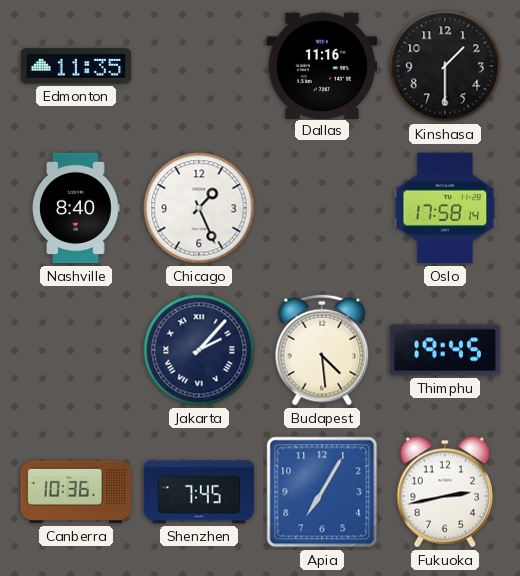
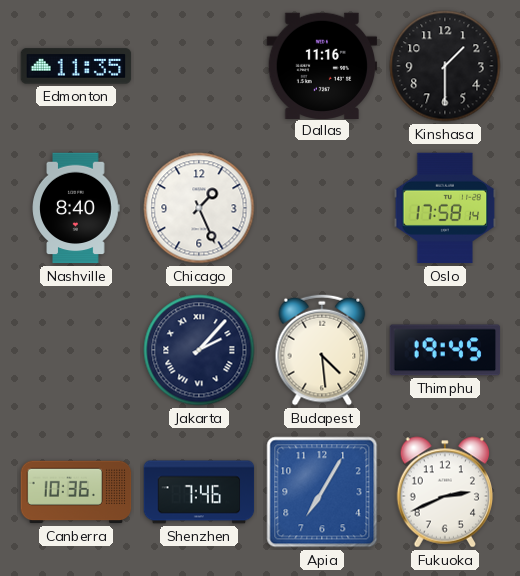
Shenzhen: 7:45 -> 7:46 (199, 492)
Fukuoka: 2:43 -> 2:41 (445, 492)
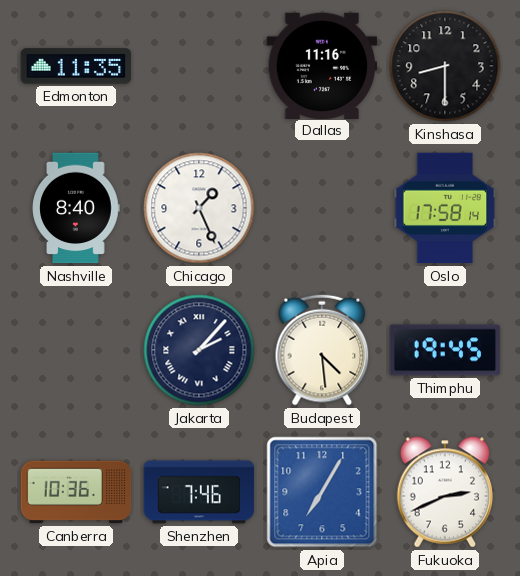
Kinshasa: 1:30 -> 8:30 (445, 66)
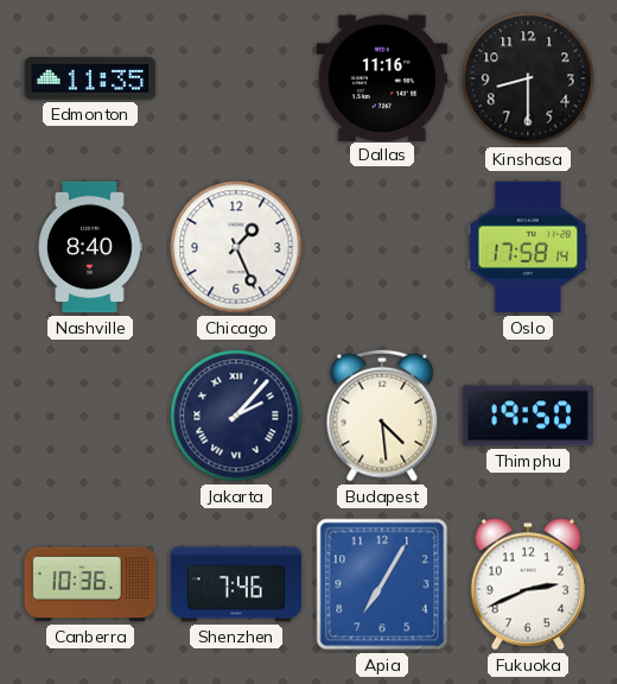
Thimphu: 19:45 -> 19:50 (528, 416)
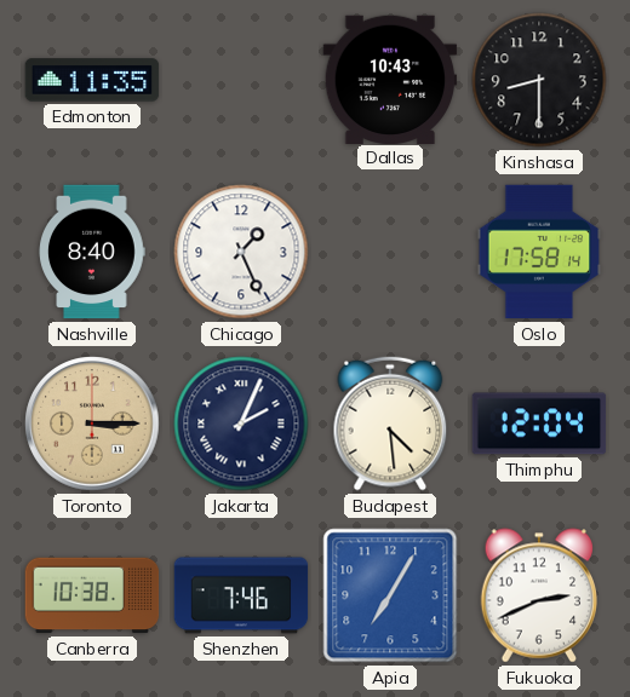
Dallas: 11:16 -> 10:43 (390, 79)
Toronto: none -> 3:15 (92, 424)
Jakarta: 2:07 -> 2:04 (241, 424)
Thimphu: 19:50 -> 12:04 (539, 424)
Canberra: 10:36 -> 10:38 (92, 595)
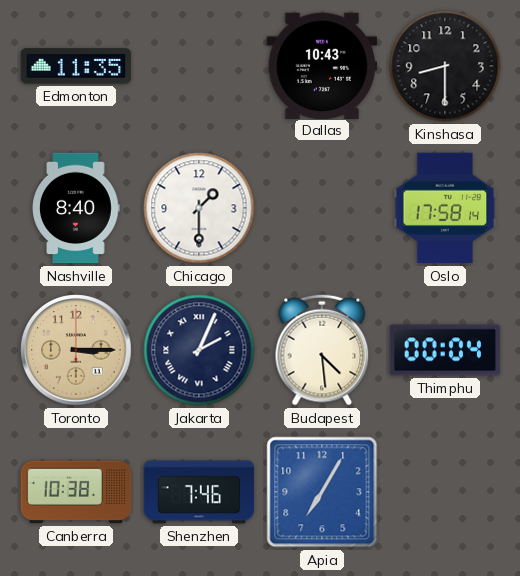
Chicago: 1:26 -> 1:30 (199, 208)
Thimphu: 12:04 -> 00:04 (445, 350)
Fukuoka: 2:41 -> none (539, 595)
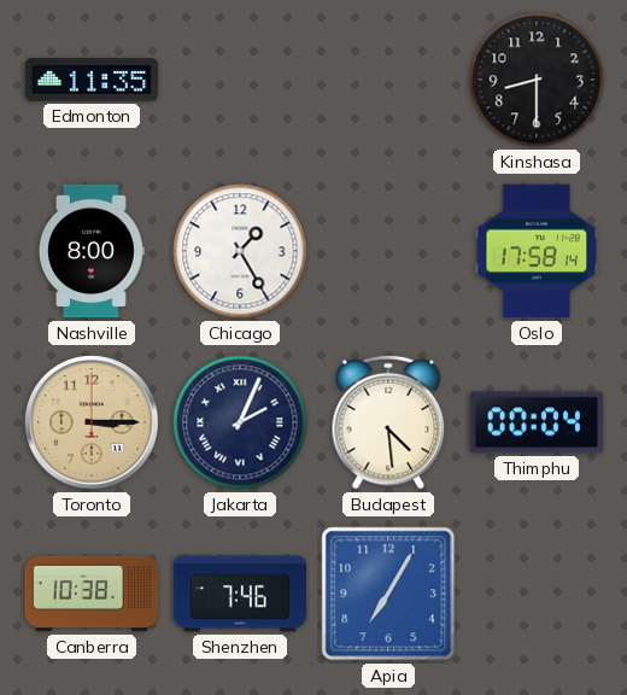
Dallas: 10:43 -> none (322, 65)
Nashville: 8:40 -> 8:00 (92, 251)
Chicago: 1:30 -> 1:25 (240, 251)
